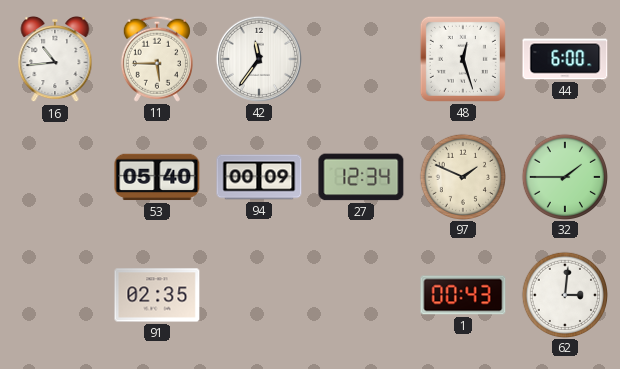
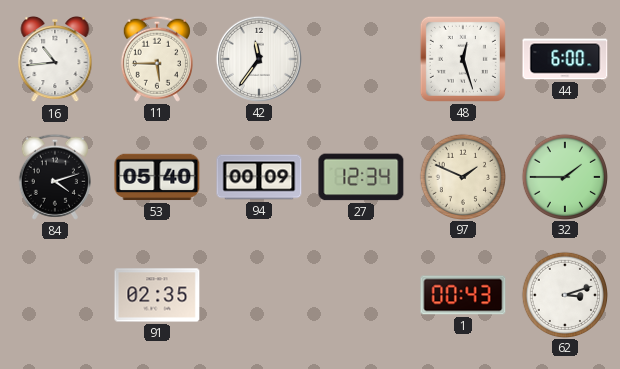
84: none -> 4:12 (55, 177)
62: 3:01 -> 3:12 (564, 294)
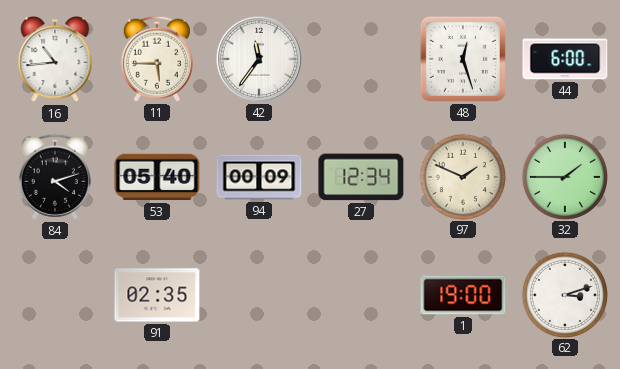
1: 00:43 -> 19:00 (463, 295)
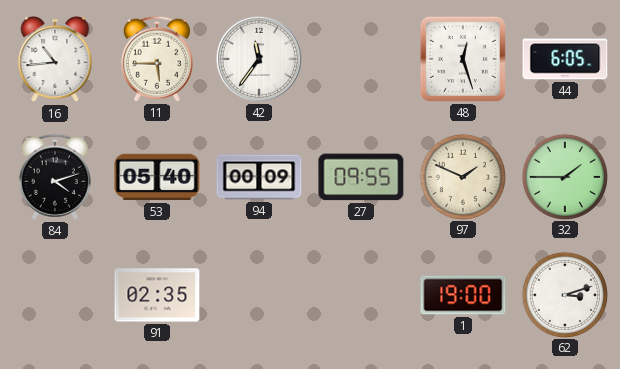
44: 6:00 -> 6:05 (565, 59)
27: 12:34 -> 09:55 (361, 177)
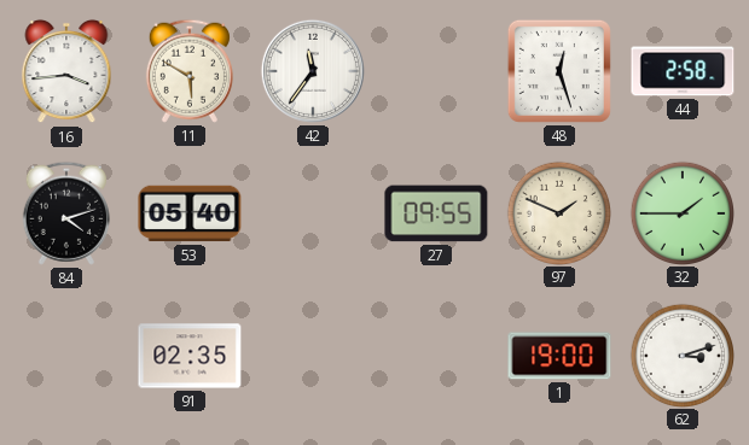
16: 10:44 -> 3:44 (66, 71)
11: 5:45 -> 5:50 (190, 71)
44: 6:05 -> 2:58 (683, 71)
94: 00:09 -> none (259, 177)
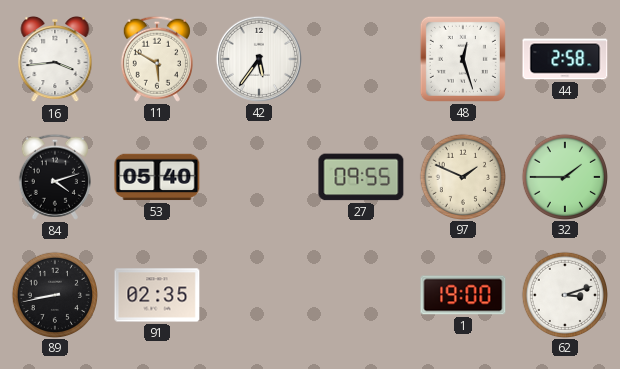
42: 11:36 -> 5:36 (259, 59)
89: none -> 8:43 (54, 294)
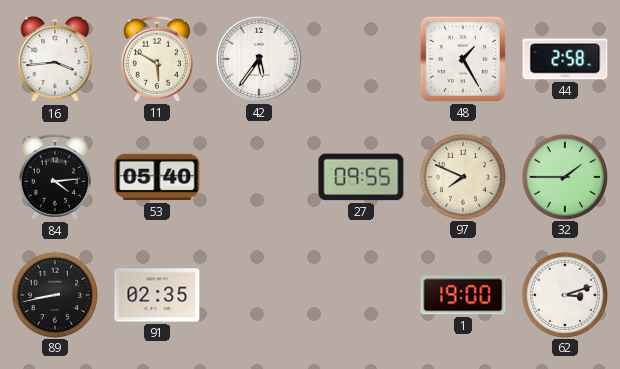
48: 12:27 -> 1:25 (463, 59)
84: 4:12 -> 4:14 (55, 177)
97: 1:49 -> 7:49 (462, 176)
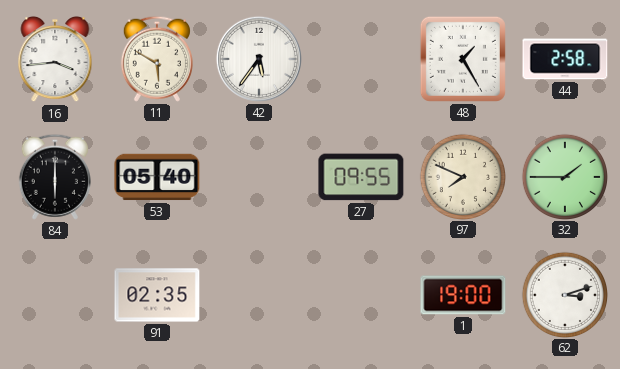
84: 4:14 -> 6:00 (55, 177)
89: 8:43 -> none (54, 294)
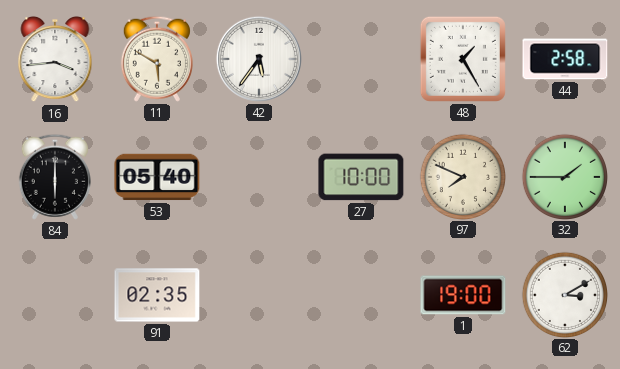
27: 09:55 -> 10:00 (361, 177)
62: 3:12 -> 3:10 (564, 294)
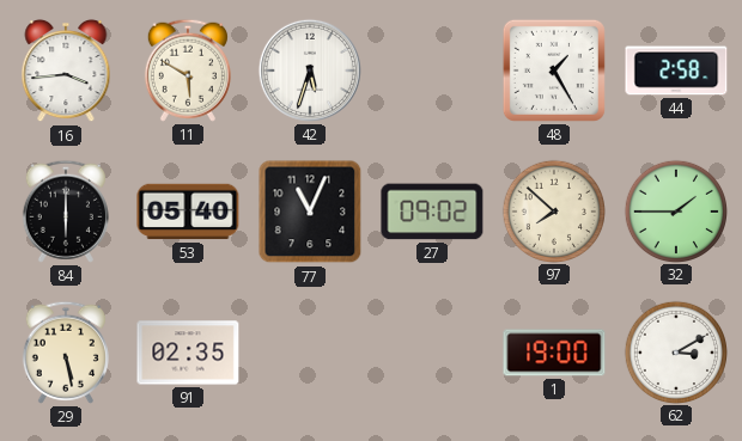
42: 5:36 -> 5:33 (310, 71)
77: none -> 11:04 (310, 212)
27: 10:00 -> 09:02 (432, 212)
97: 7:49 -> 7:52 (553, 210)
29: none -> 5:28 (66, 353)
